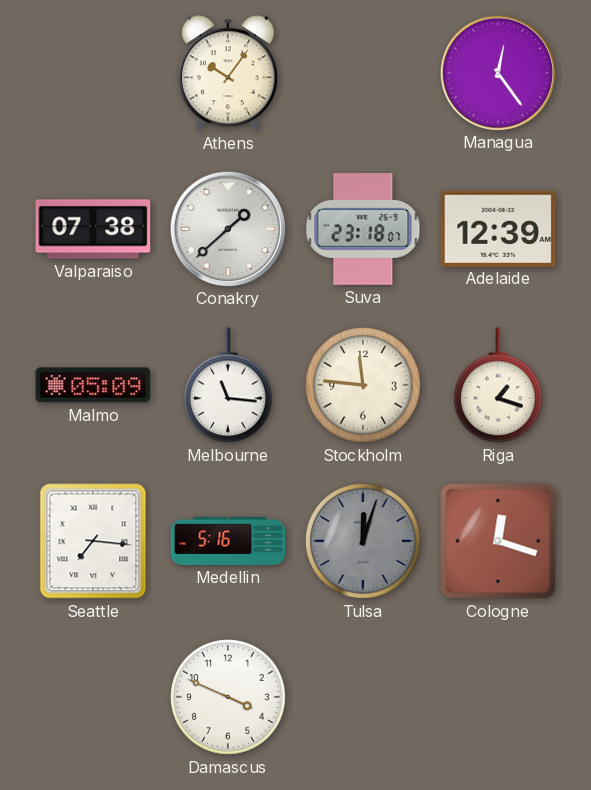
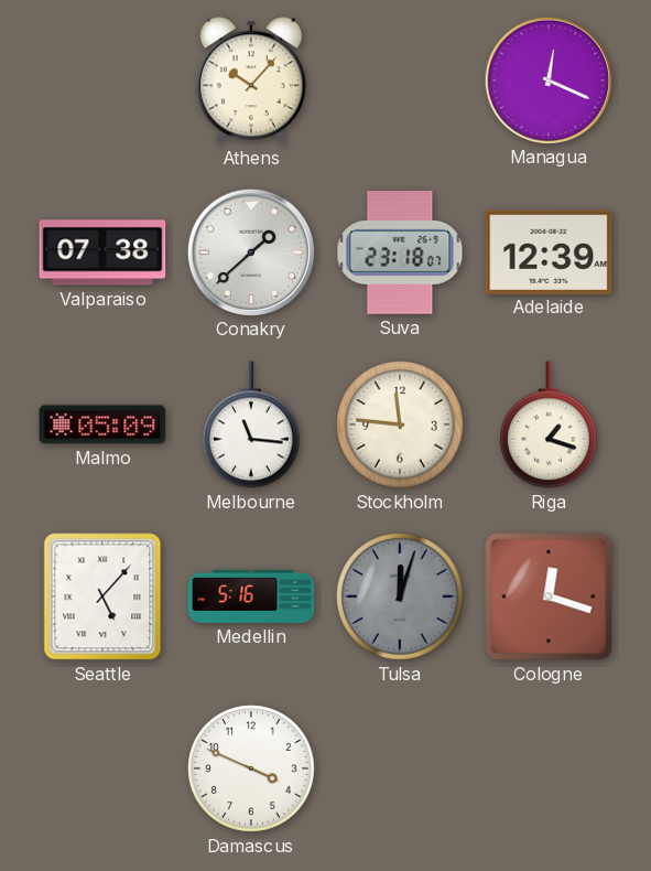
Athens: 10:06 -> 10:07 (251, 80)
Managua: 12:24 -> 12:19 (547, 79)
Seattle: 7:16 -> 5:07 (102, 596)
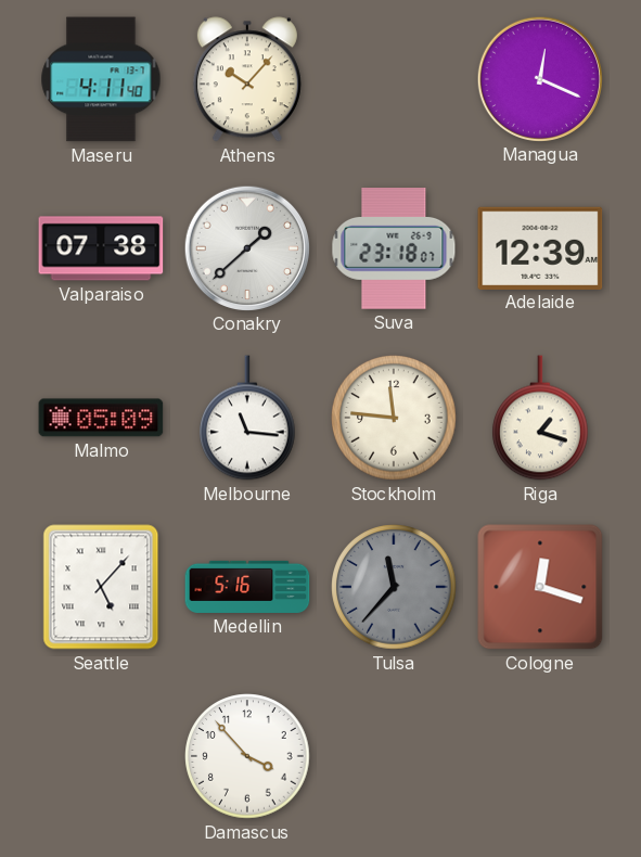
Maseru: none -> 4:11 (101, 79)
Tulsa: 12:03 -> 11:37 (394, 587)
Damascus: 3:49 -> 3:53 (247, 756)
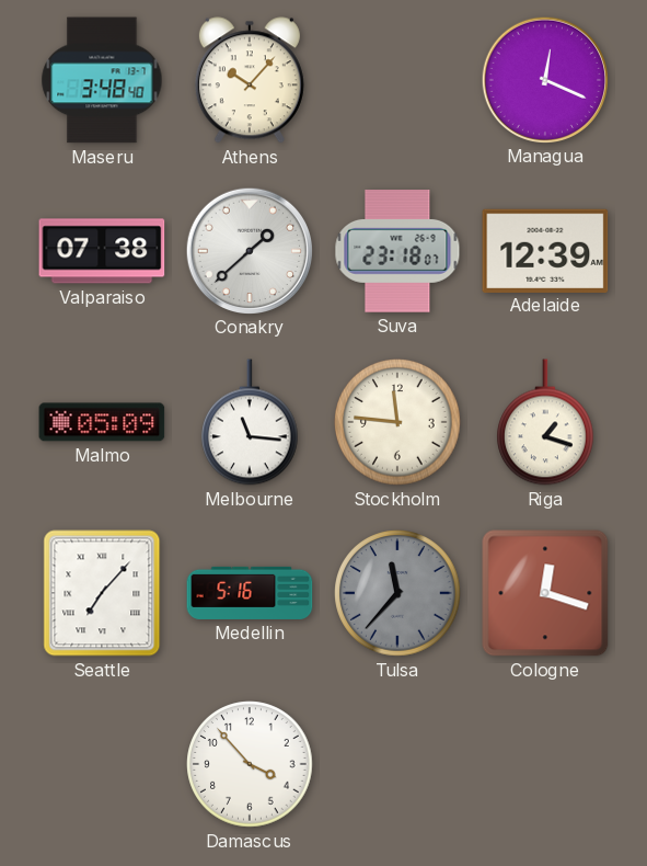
Maseru: 4:11 -> 3:48 (102, 80)
Seattle: 5:07 -> 7:07 (102, 593)
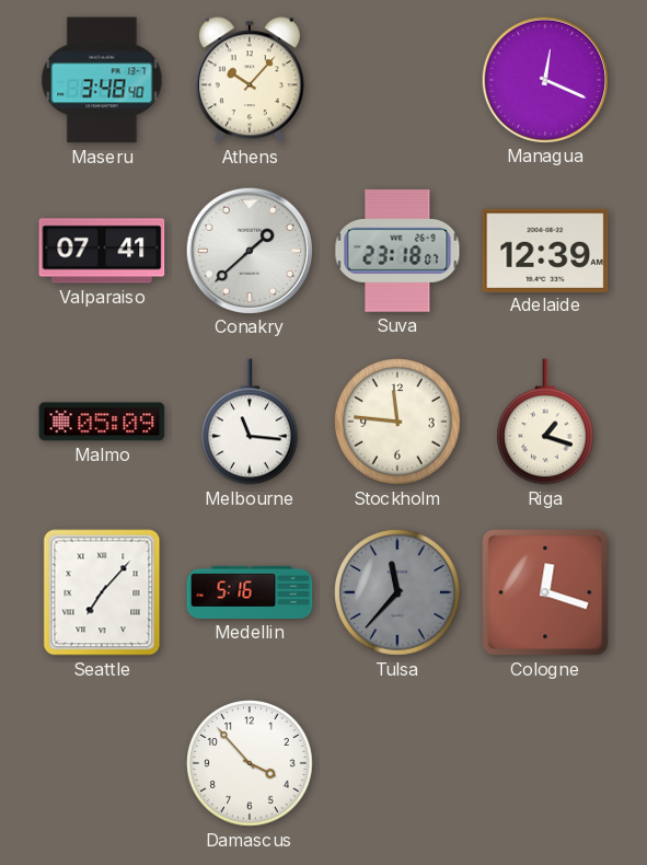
Valparaiso: 07:38 -> 07:41 (102, 251)
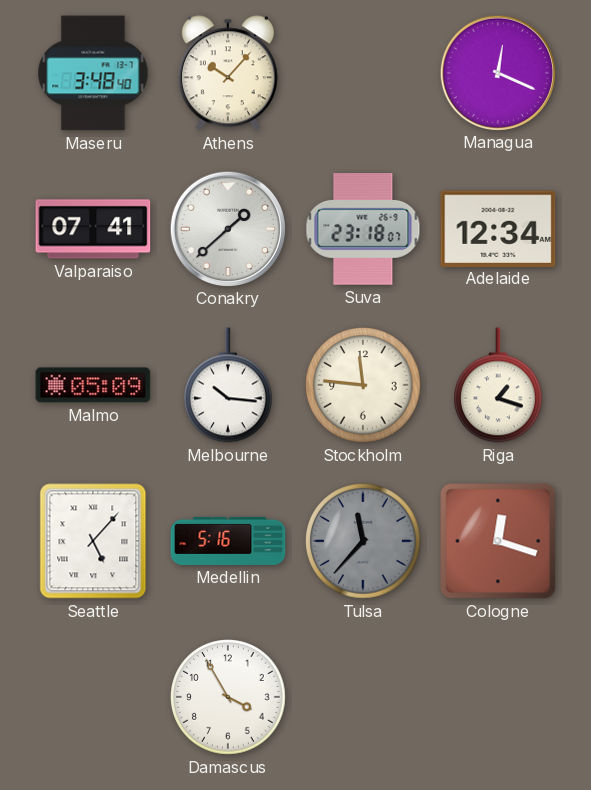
Adelaide: 12:39 -> 12:34 (498, 228)
Melbourne: 11:16 -> 10:16 (229, 385)
Seattle: 7:07 -> 5:07 (93, 541)
Damascus: 3:53 -> 3:55 (228, 697)
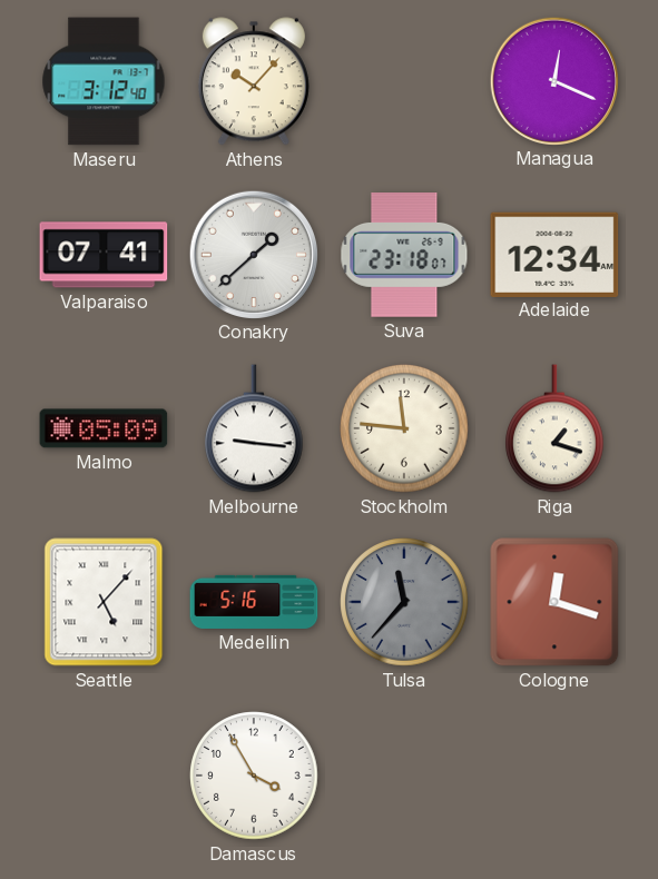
Maseru: 3:48 -> 3:12 (104, 81)
Melbourne: 10:16 -> 9:16 (255, 428)
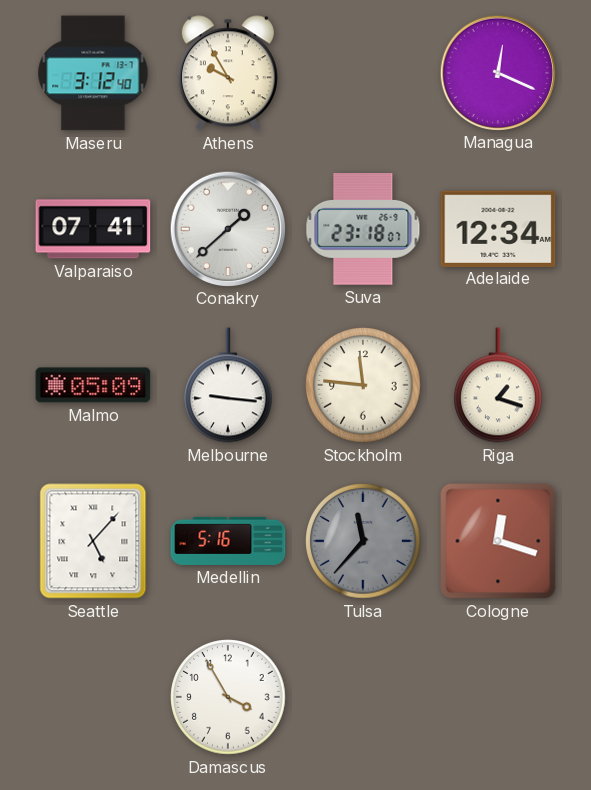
Athens: 10:07 -> 9:55 (228, 73)
